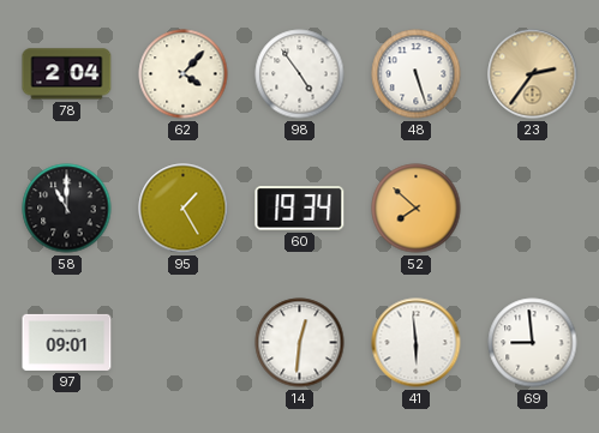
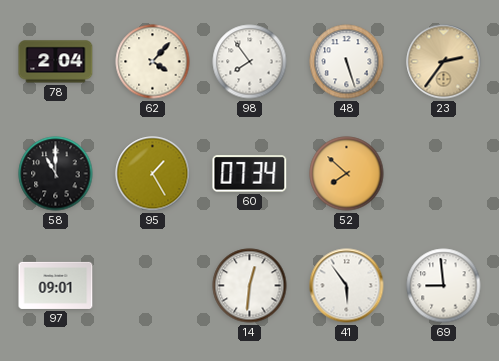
98: 4:54 -> 7:54 (250, 62)
60: 19:34 -> 07:34 (250, 174)
41: 5:59 -> 5:54 (347, 286)
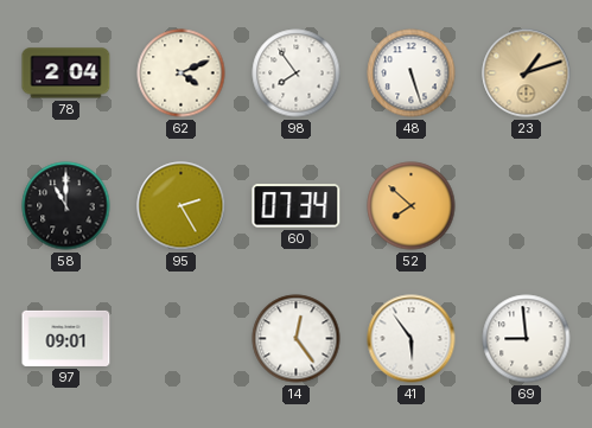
62: 4:07 -> 4:11 (182, 74)
23: 2:36 -> 1:12 (527, 74)
95: 1:25 -> 2:25 (182, 206)
14: 12:31 -> 12:24 (297, 339)
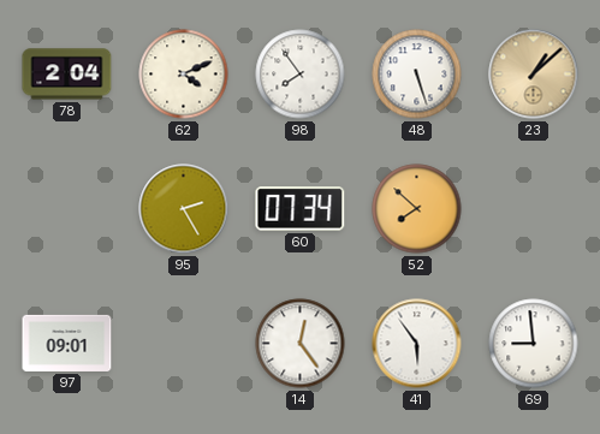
23: 1:12 -> 1:08 (534, 75)
58: 11:00 -> none (66, 206)
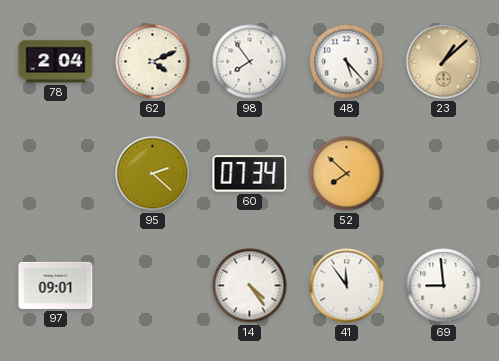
48: 5:27 -> 5:23 (347, 62)
95: 2:25 -> 2:22 (153, 174)
14: 12:24 -> 4:24 (250, 286)
41: 5:54 -> 11:54 (347, 286)
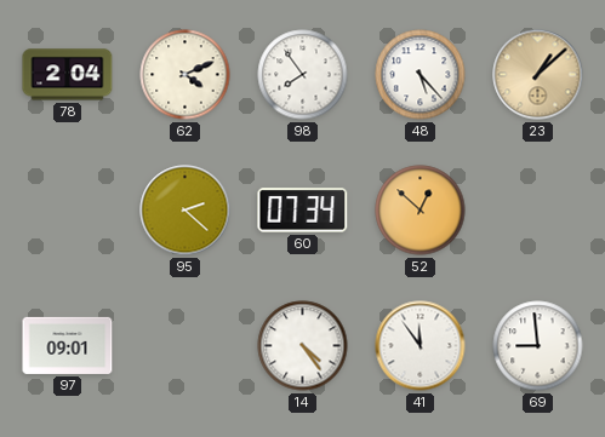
52: 7:52 -> 12:52 (421, 211)
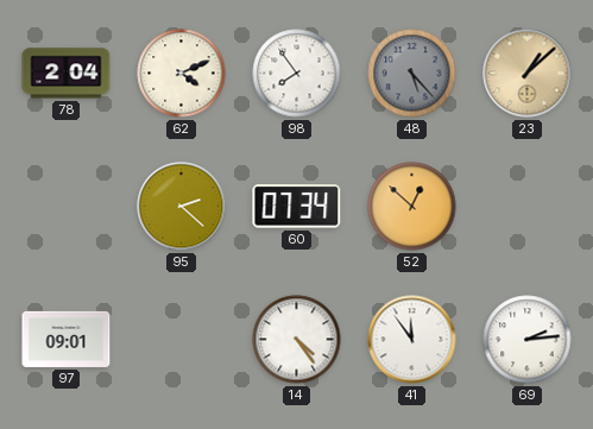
48 dial: white -> grey (412, 74)
69: 8:59 -> 2:14 (528, 340)
